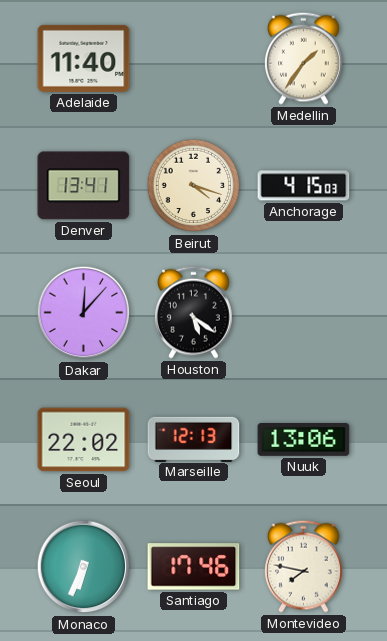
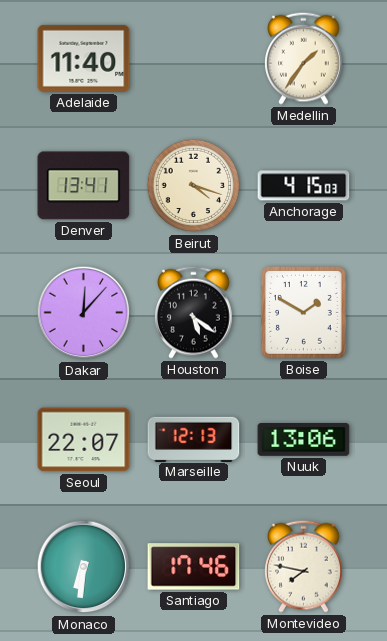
Boise: none -> 1:50 (304, 313)
Seoul: 22:02 -> 22:07 (84, 440)
Monaco: 6:34 -> 6:31 (84, 567)
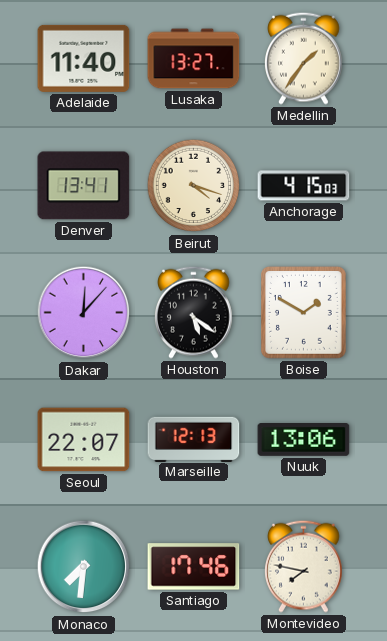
Lusaka: none -> 13:27 (194, 59)
Monaco: 6:31 -> 7:31 (84, 567)
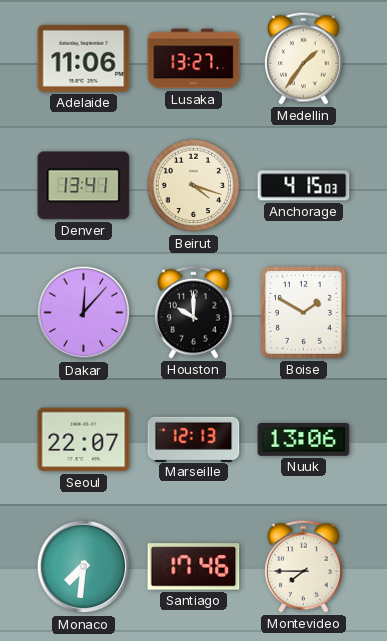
Adelaide: 11:40 -> 11:06 (84, 58)
Houston: 5:21 -> 10:00 (194, 312)
Montevideo: 7:47 -> 7:45 (304, 566)
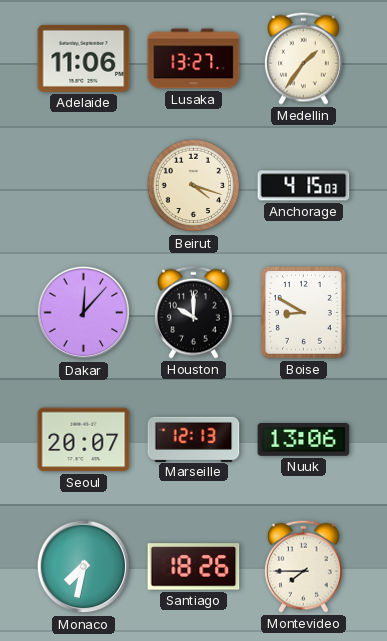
Denver: 13:41 -> none (84, 186)
Boise: 1:50 -> 8:50 (304, 313)
Seoul: 22:07 -> 20:07 (84, 440)
Monaco: 7:31 -> 7:32 (84, 567)
Santiago: 17:46 -> 18:26 (194, 567)
